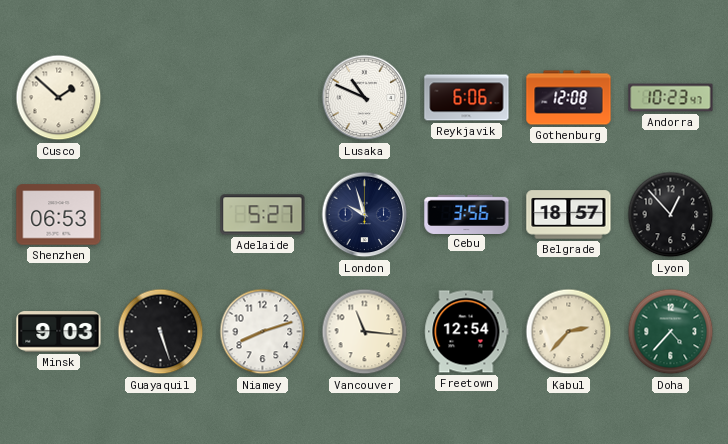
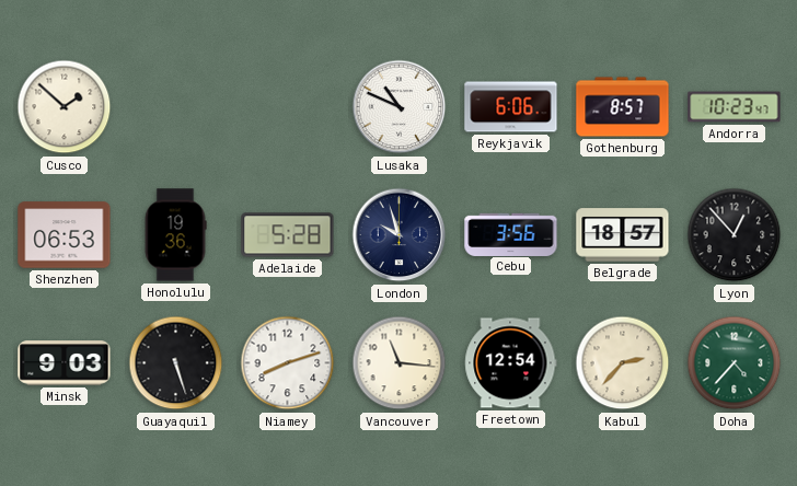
Gothenburg: 12:08 -> 8:57 (623, 107)
Honolulu: none -> 19:36 (175, 235)
Adelaide: 5:27 -> 5:28 (288, 235)
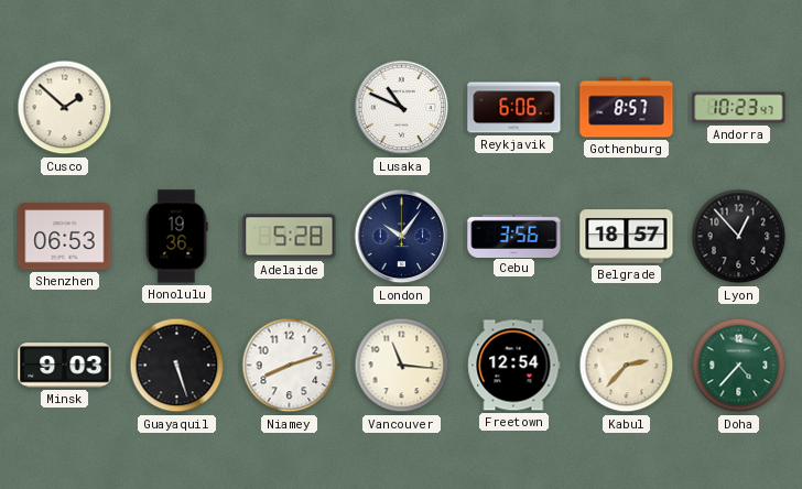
London: 9:57 -> 10:06 (402, 237)
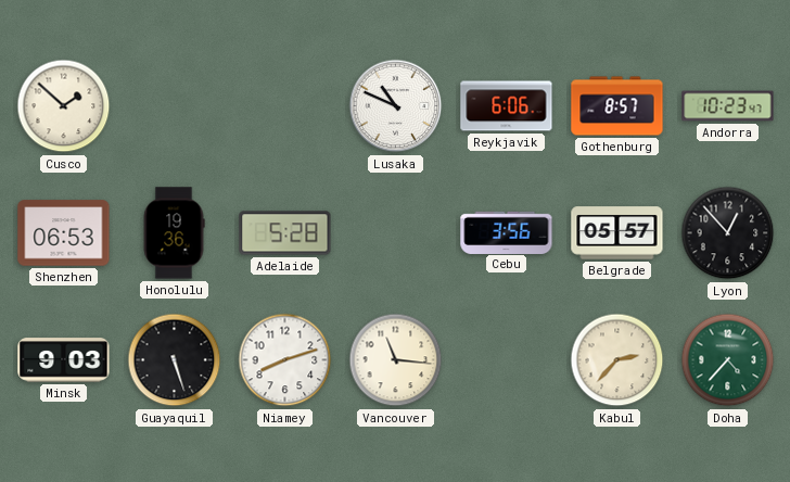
London: 10:06 -> none (402, 237)
Belgrade: 18:57 -> 05:57 (617, 233)
Freetown: 12:54 -> none (514, 366)
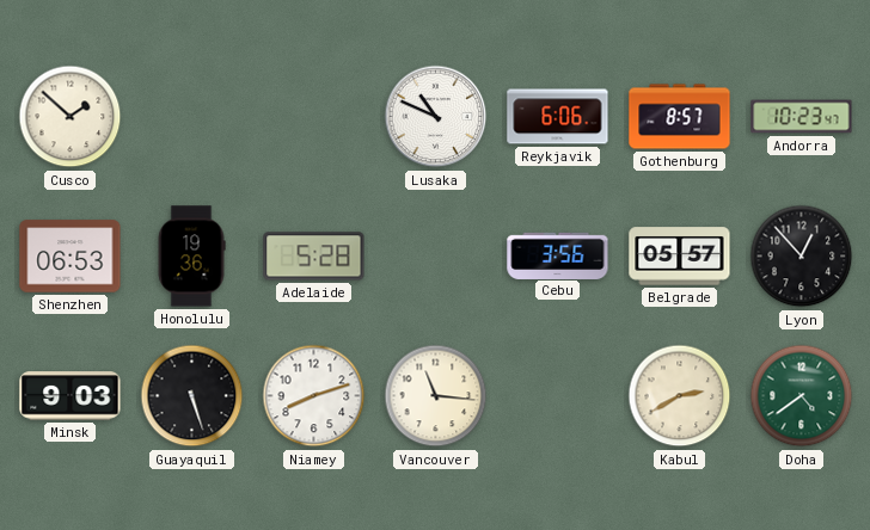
Kabul: 2:37 -> 2:40 (680, 396)
Doha: 4:37 -> 4:39 (802, 396)
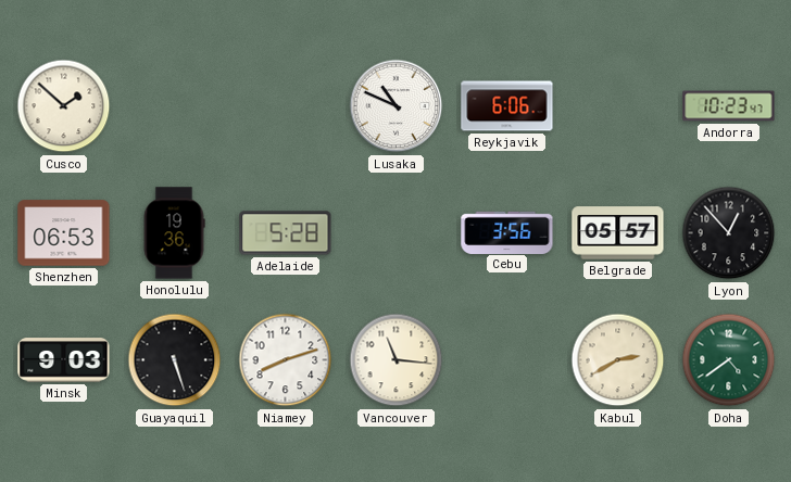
Gothenburg: 8:57 -> none (680, 117)
